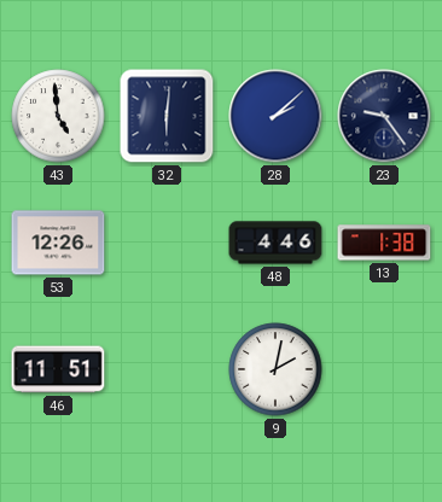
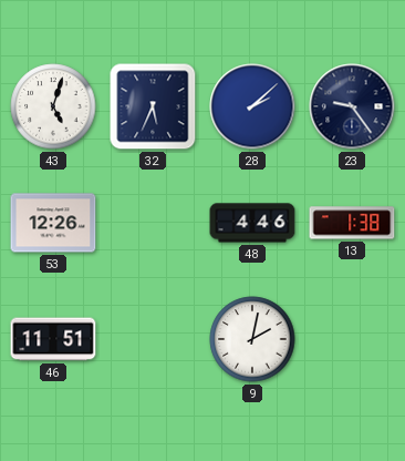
43: 4:59 -> 5:03 (53, 106)
32: 6:01 -> 5:34 (153, 106)
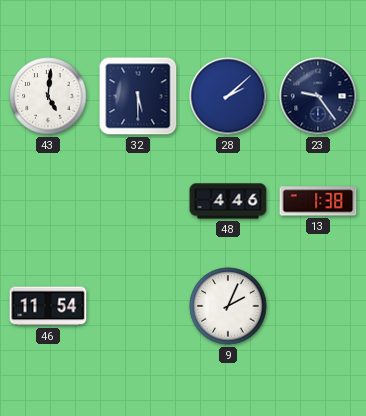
43: 5:03 -> 5:01 (48, 96)
32: 5:34 -> 5:30 (138, 96)
53: 12:26 -> none (53, 223)
46: 11:51 -> 11:54 (48, 306)
9: 2:02 -> 2:04 (228, 306)
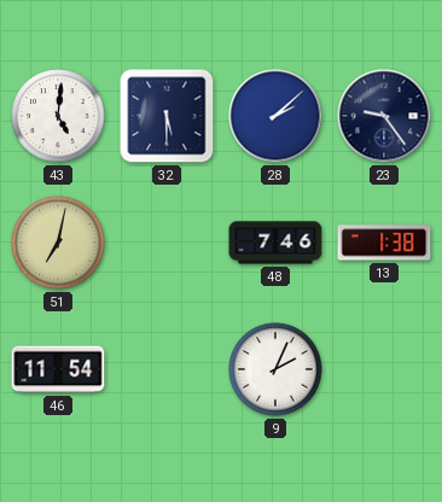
51: none -> 7:02 (58, 243)
48: 4:46 -> 7:46 (275, 243)
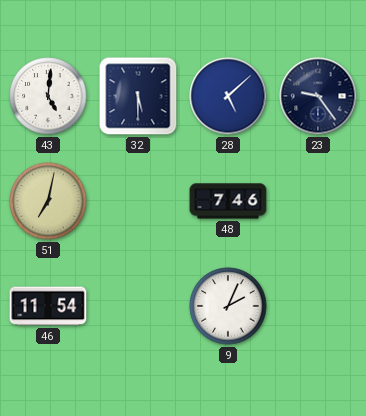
28: 2:08 -> 5:08 (228, 96)
13: 1:38 -> none (384, 243)
